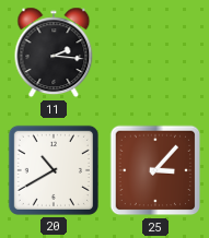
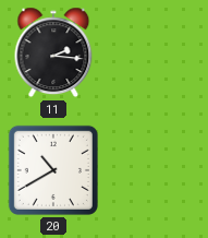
25: 3:07 -> none (155, 170)
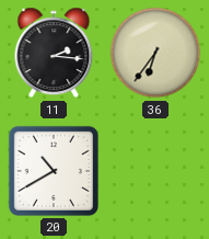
36: none -> 6:36 (155, 53)
